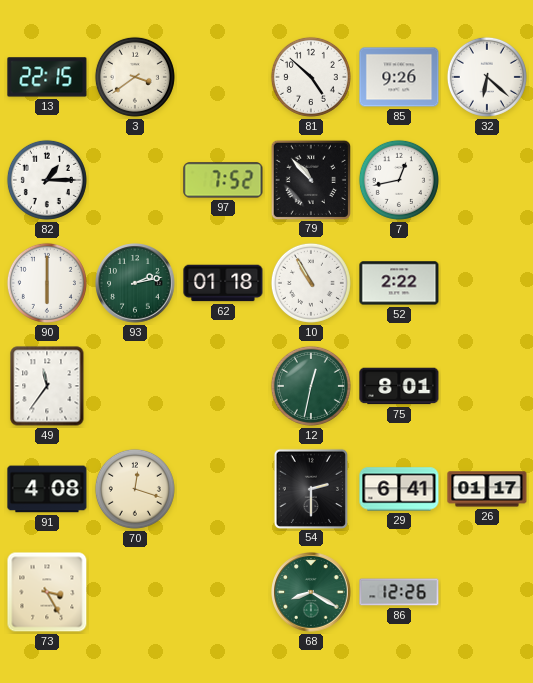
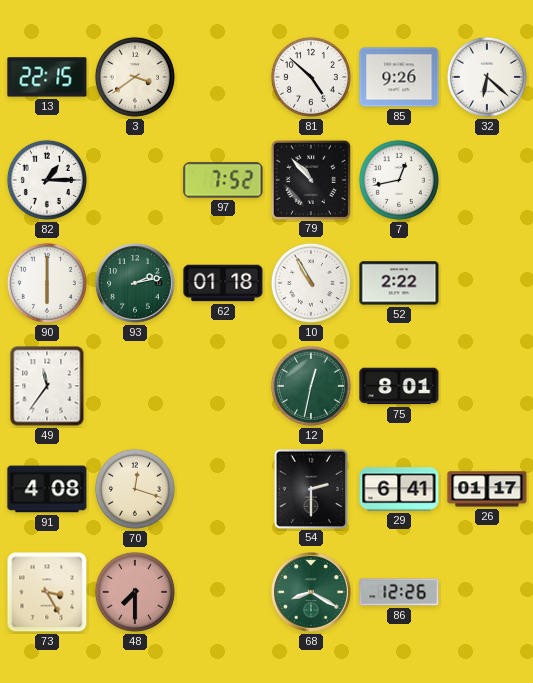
48: none -> 7:30 (135, 592)
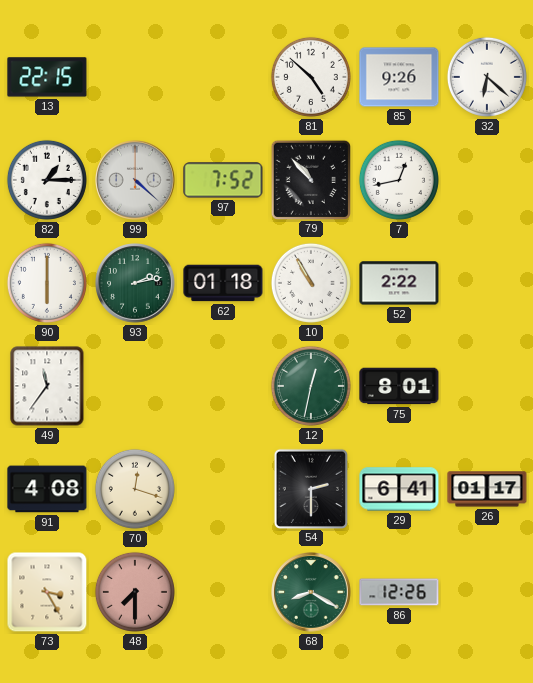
3: 3:39 -> none (135, 77)
99: none -> 4:22 (135, 180)
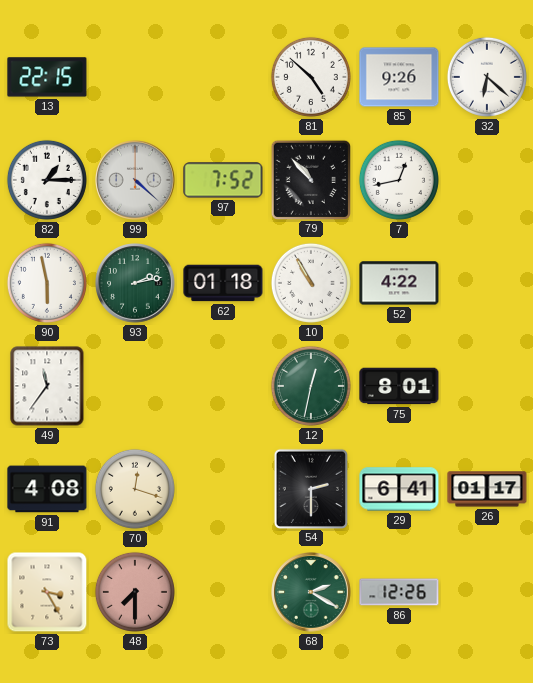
90: 6:00 -> 5:58 (47, 283)
52: 2:22 -> 4:22 (399, 283)
68: 8:20 -> 2:20 (311, 592)
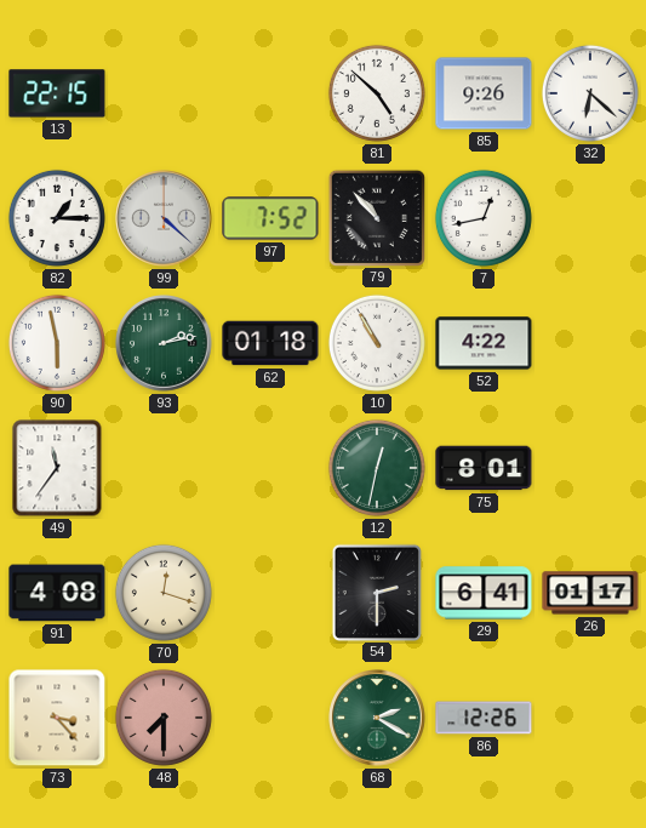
73: 3:25 -> 3:23 (57, 718)
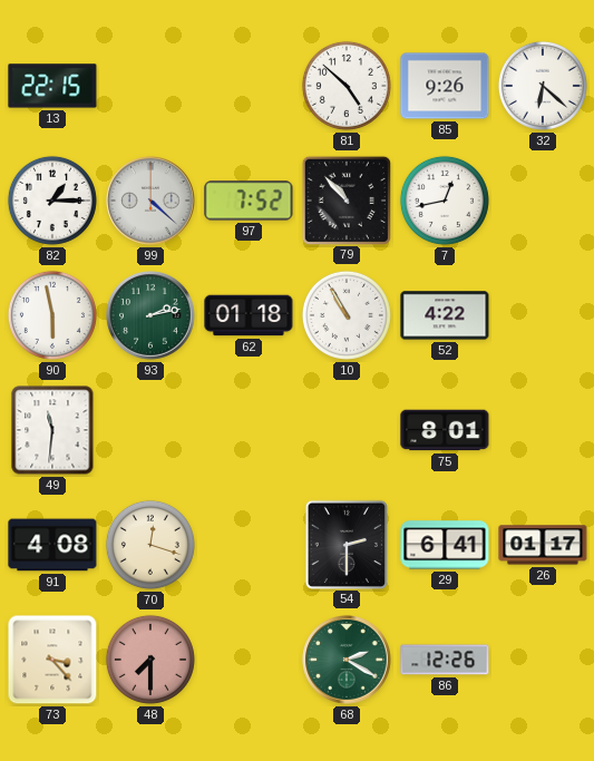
49: 11:36 -> 11:31 (52, 430)
12: 12:32 -> none (377, 468)
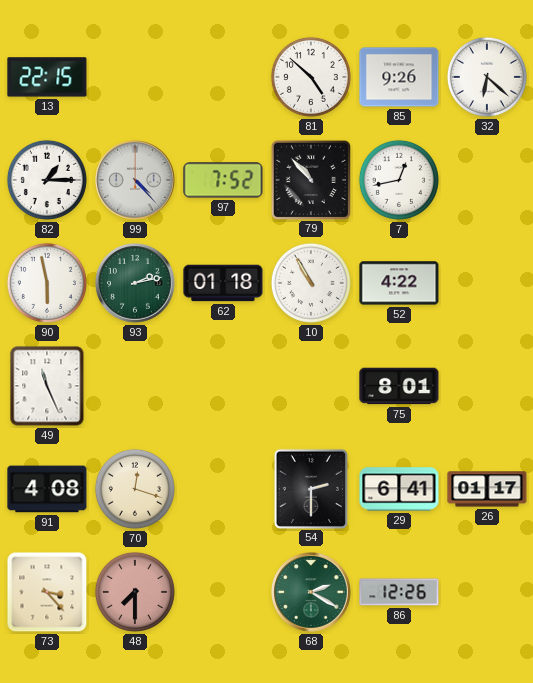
99: 4:22 -> 4:23 (135, 180)
49: 11:31 -> 11:26 (47, 386)
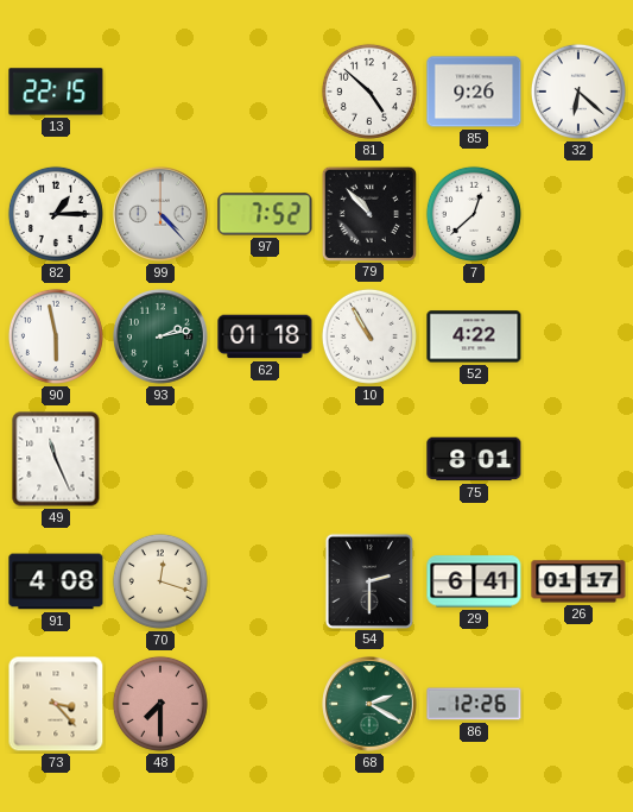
7: 12:43 -> 12:38 (474, 214)
